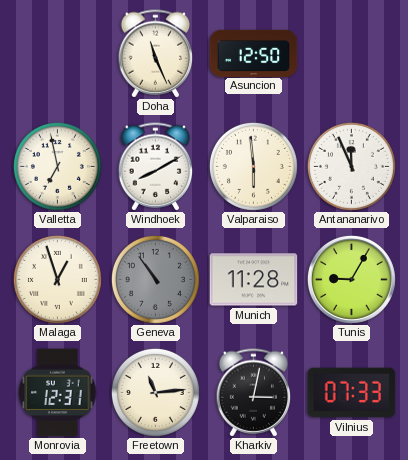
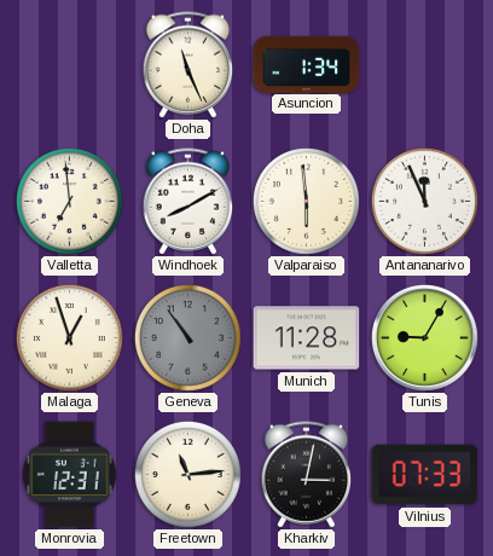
Asuncion: 12:50 -> 1:34 (307, 64)
Valletta: 6:58 -> 6:59 (69, 201)
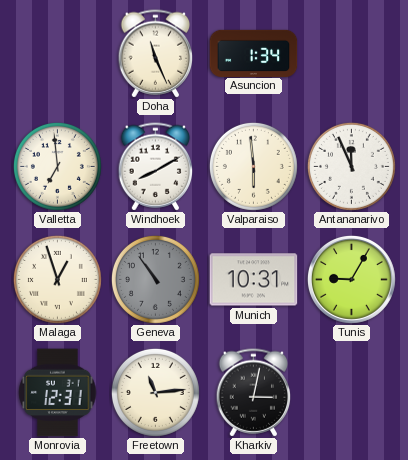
Munich: 11:28 -> 10:31 (254, 280)
Vilnius: 07:33 -> none (425, 475)
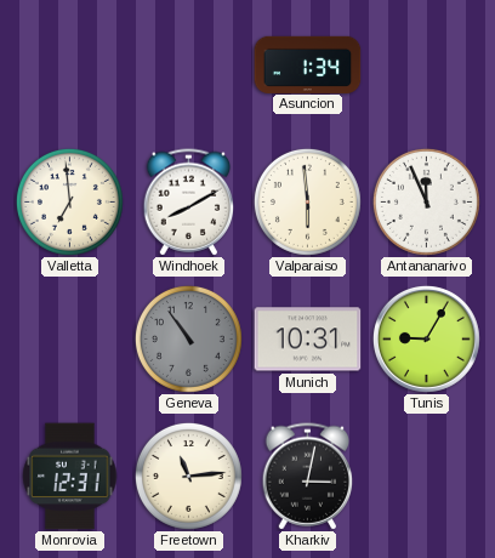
Doha: 11:26 -> none (156, 54)
Malaga: 12:57 -> none (57, 279)
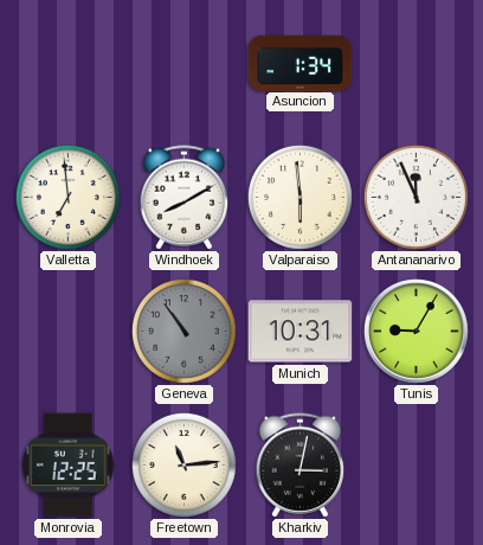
Monrovia: 12:31 -> 12:25 (69, 466)
